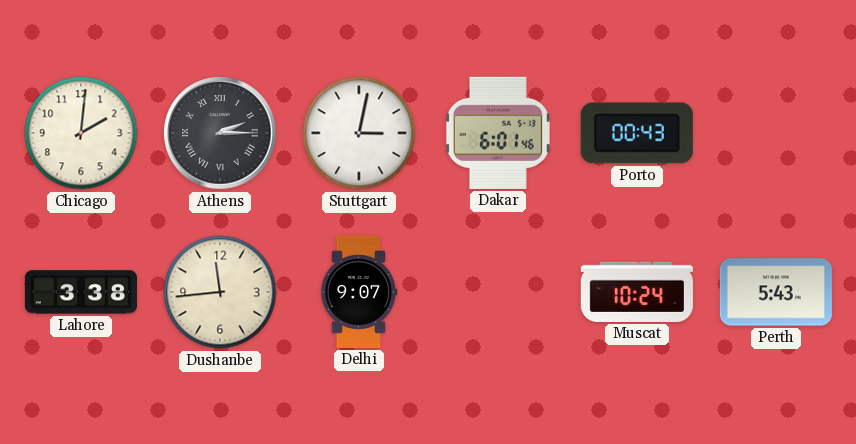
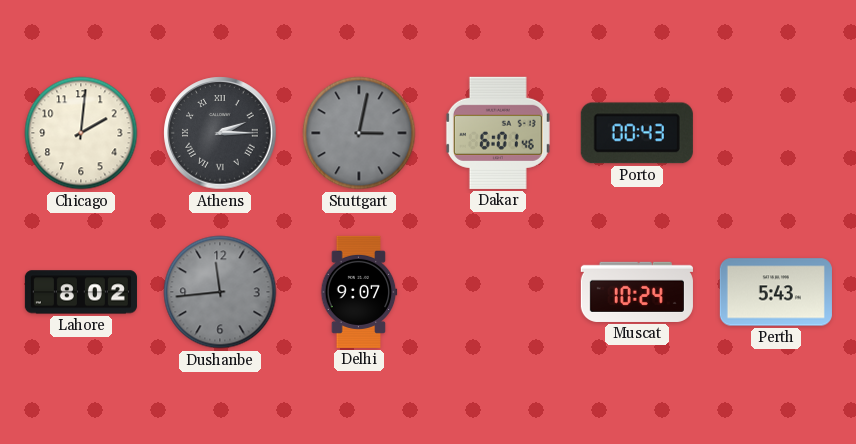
Stuttgart dial: white -> grey (359, 133)
Lahore: 3:38 -> 8:02 (81, 292)
Dushanbe dial: cream -> grey (220, 292)
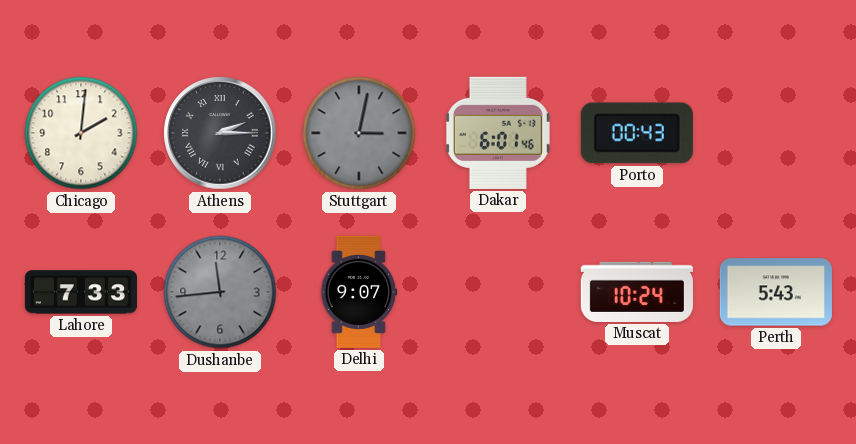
Lahore: 8:02 -> 7:33 (81, 292)
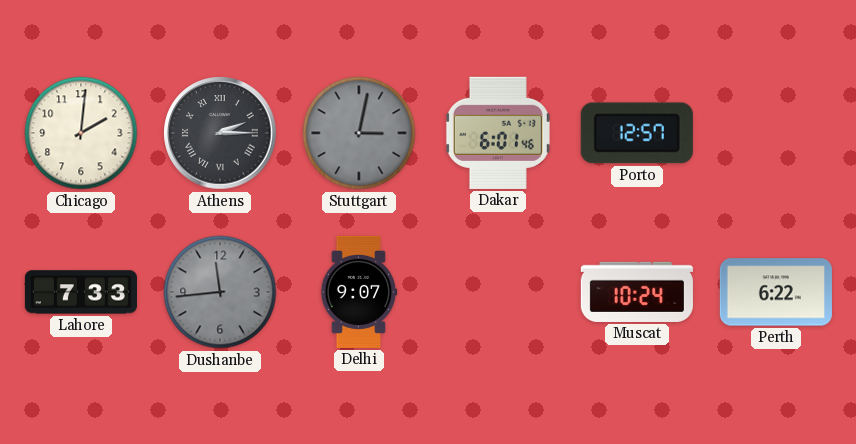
Porto: 00:43 -> 12:57 (637, 133)
Perth: 5:43 -> 6:22 (776, 292)
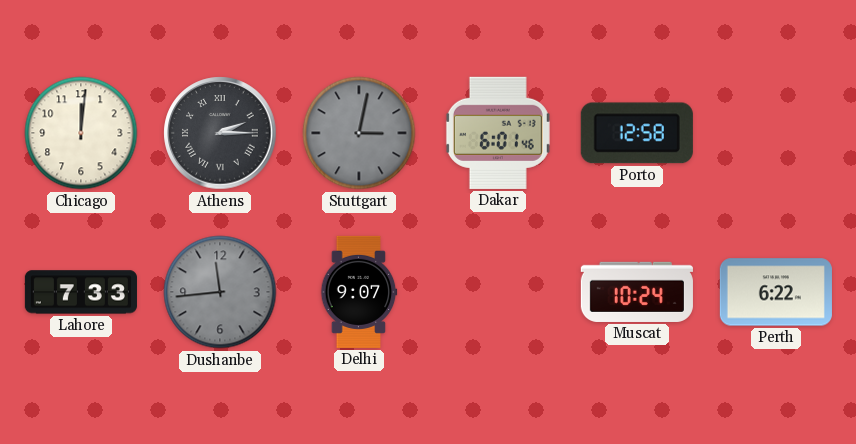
Chicago: 2:01 -> 12:01 (81, 133)
Porto: 12:57 -> 12:58 (637, 133)
